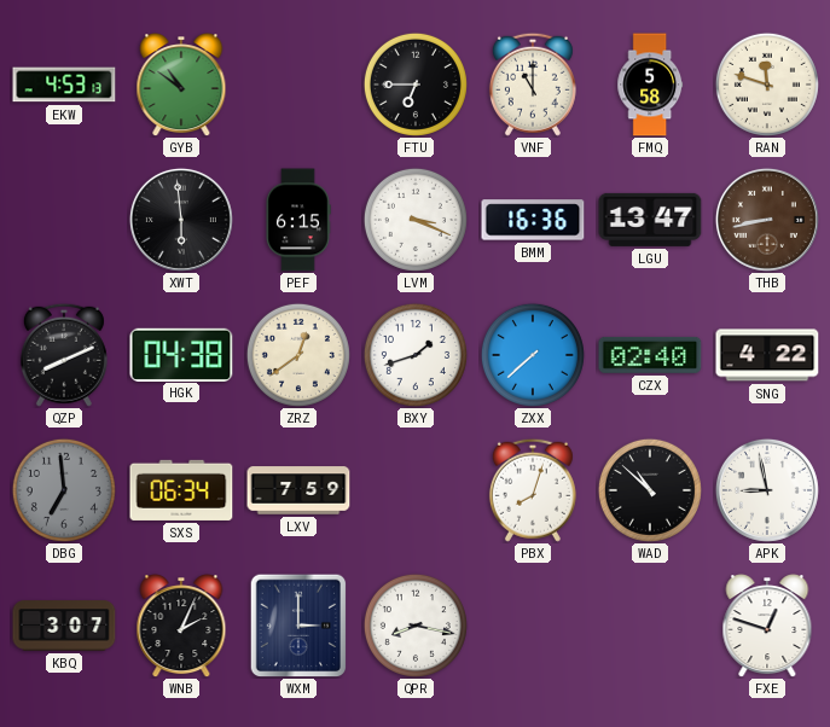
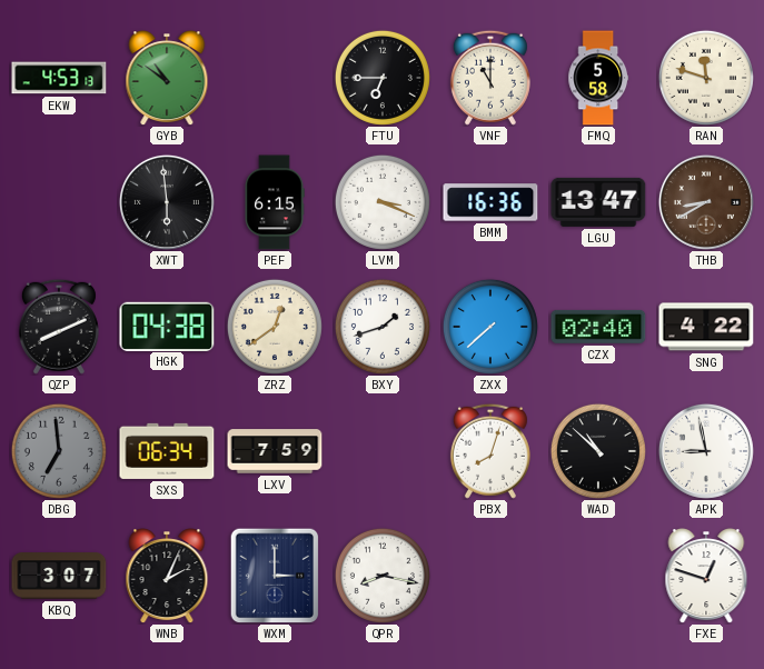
THB: 8:43 -> 8:40 (706, 202)
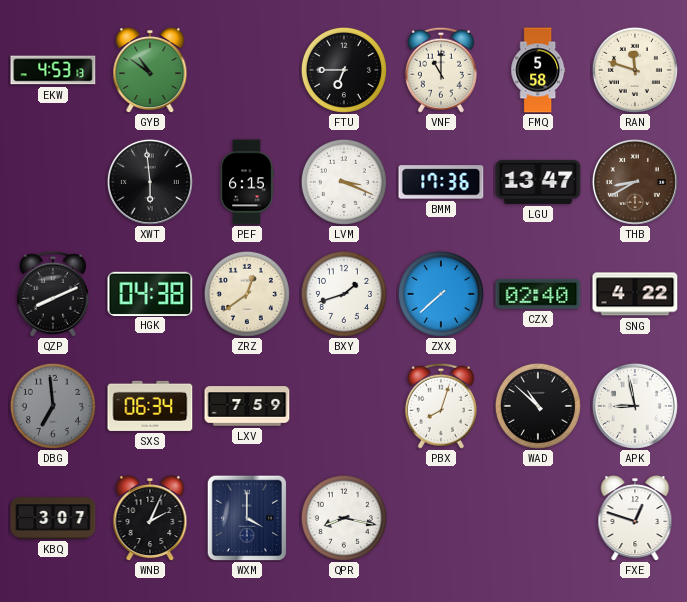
BMM: 16:36 -> 17:36 (441, 182)
WXM: 3:00 -> 4:00 (247, 518)
